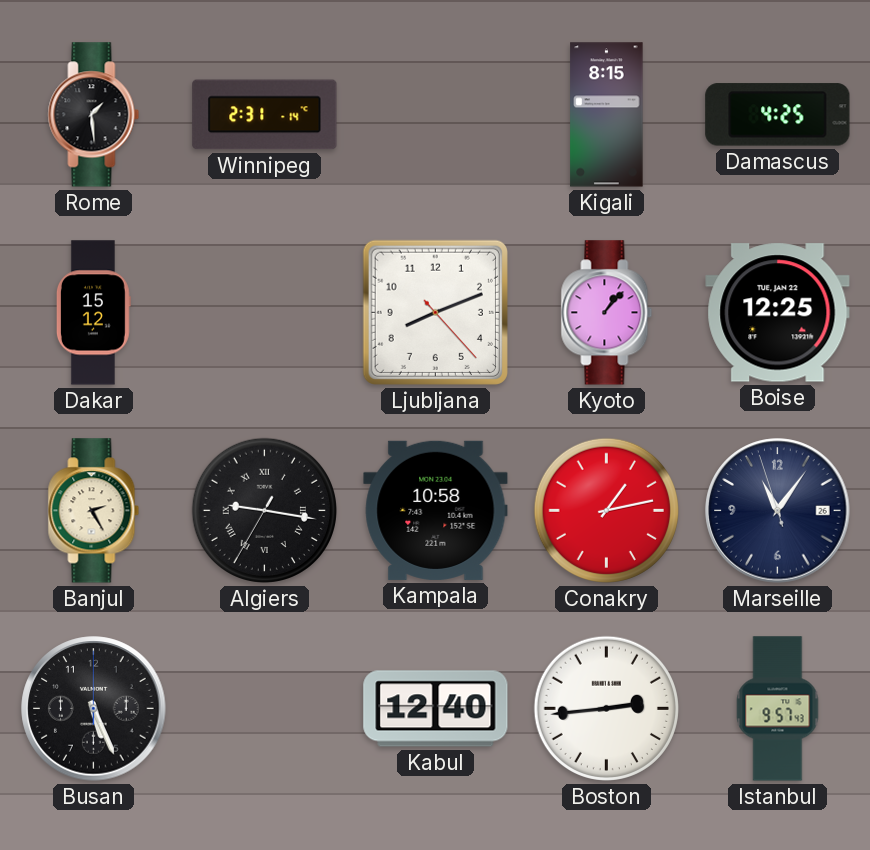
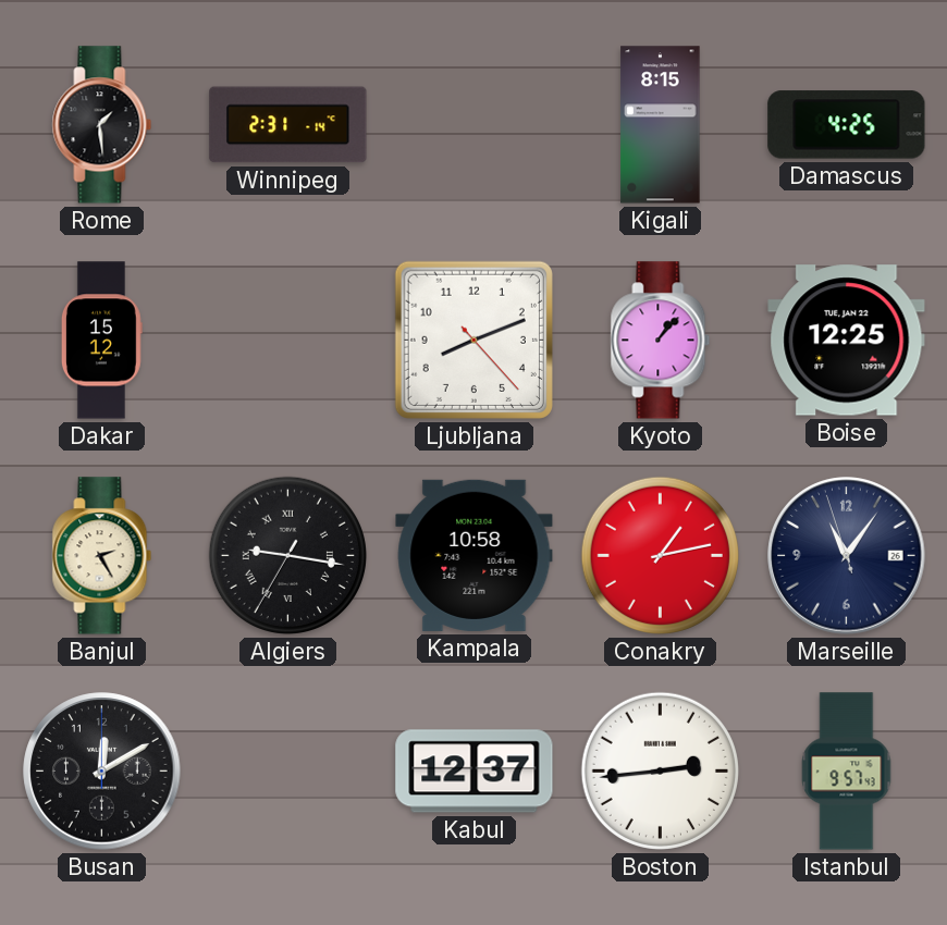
Busan: 5:26 -> 12:10 (102, 772)
Kabul: 12:40 -> 12:37 (475, 772)
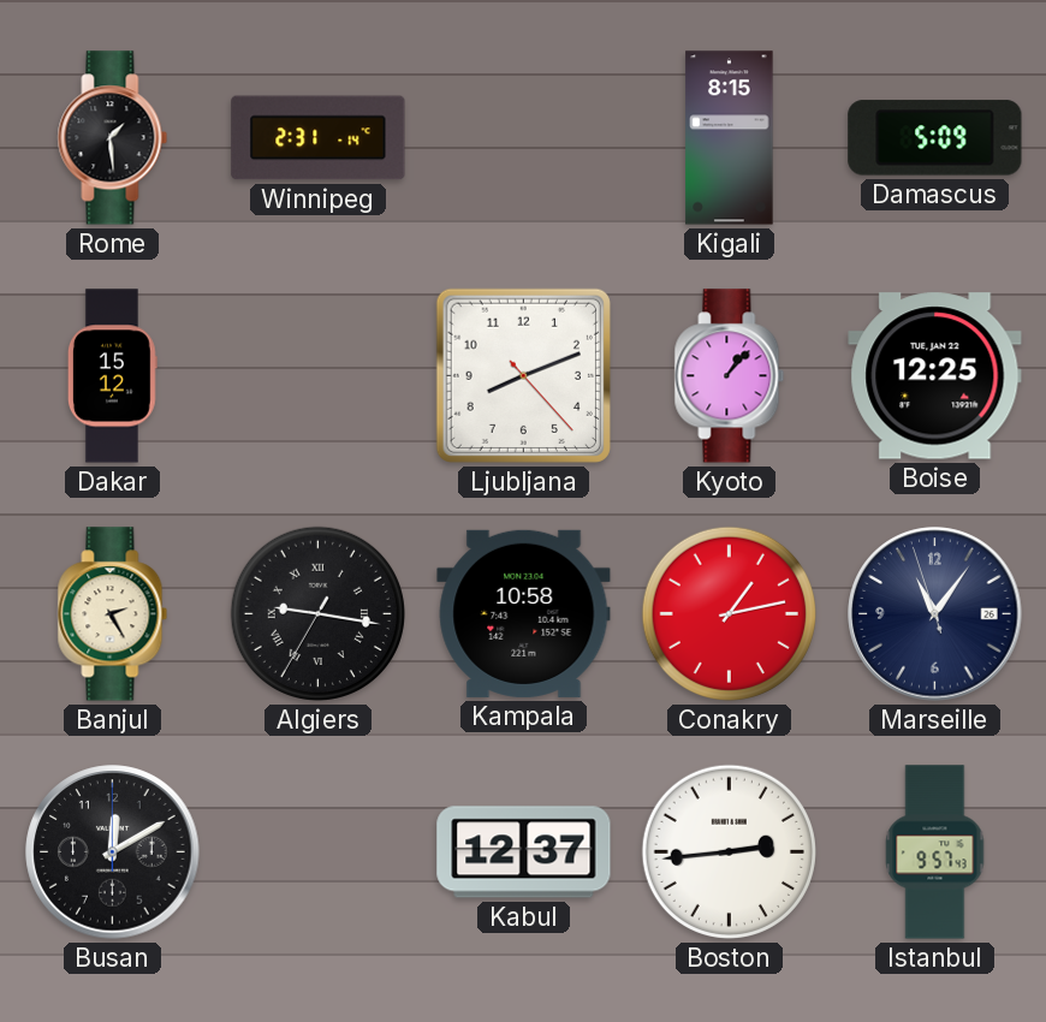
Damascus: 4:25 -> 5:09 (935, 138)
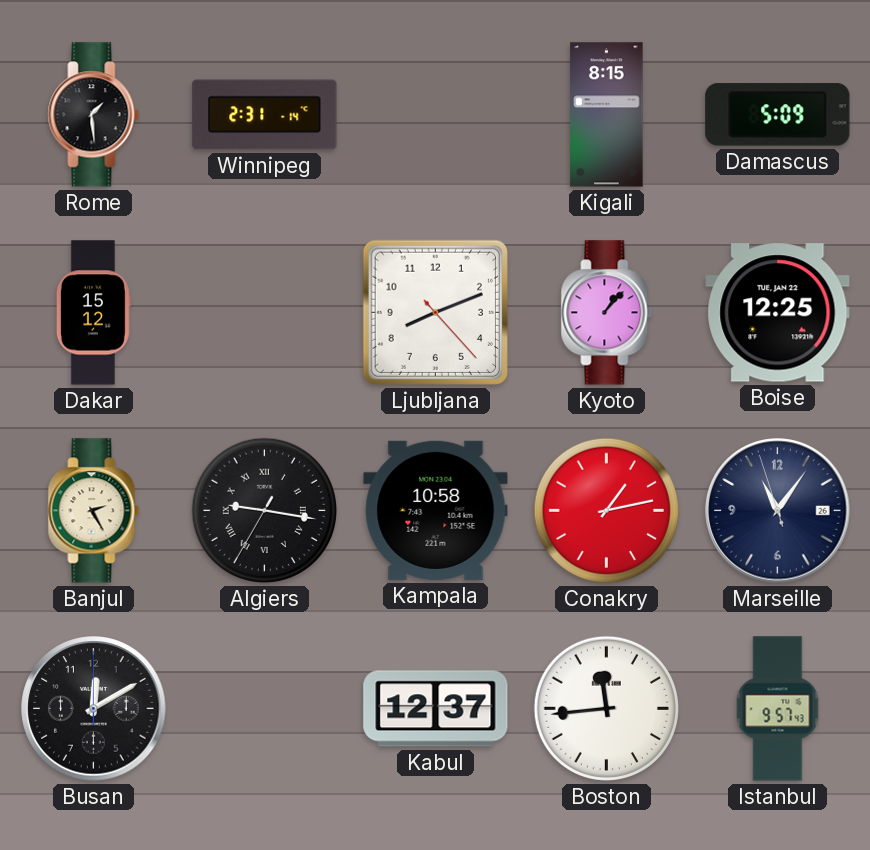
Boston: 2:44 -> 11:44 (606, 708)
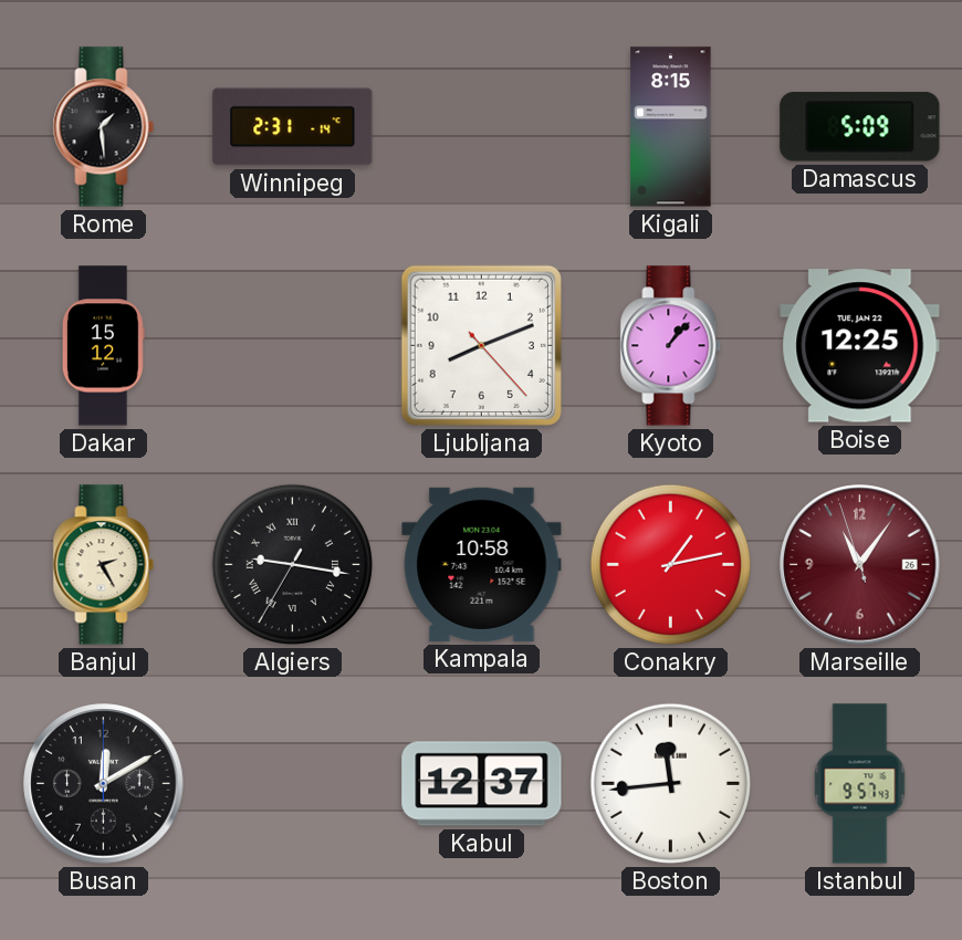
Marseille dial: navy -> burgundy (860, 565)
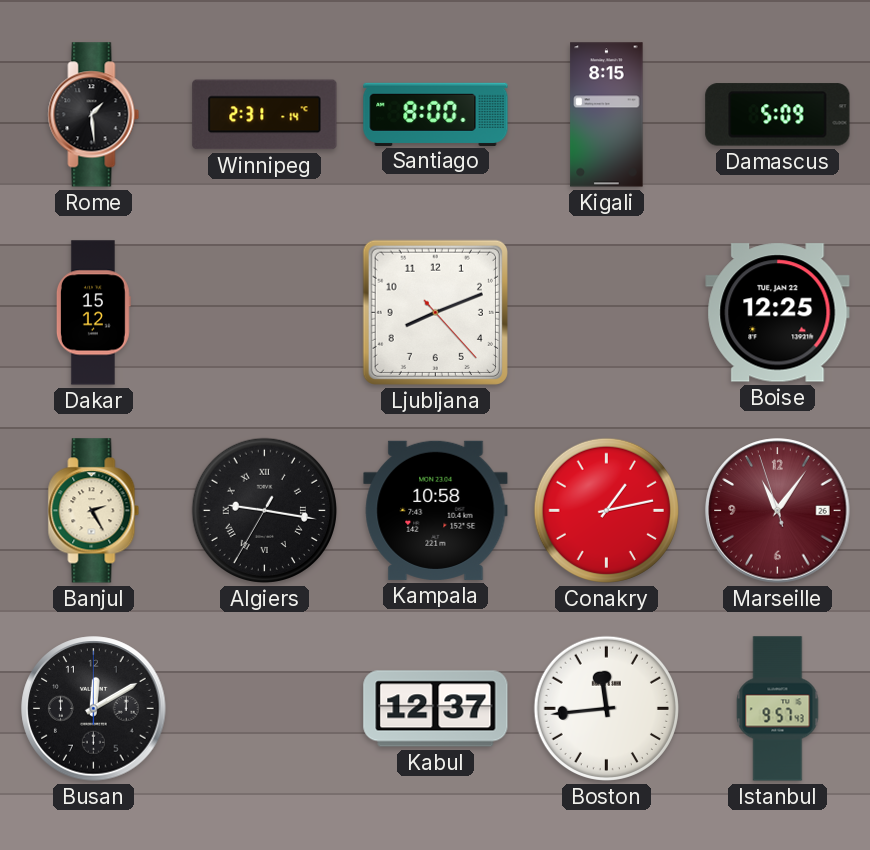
Santiago: none -> 8:00 (436, 114)
Kyoto: 1:07 -> none (671, 346)
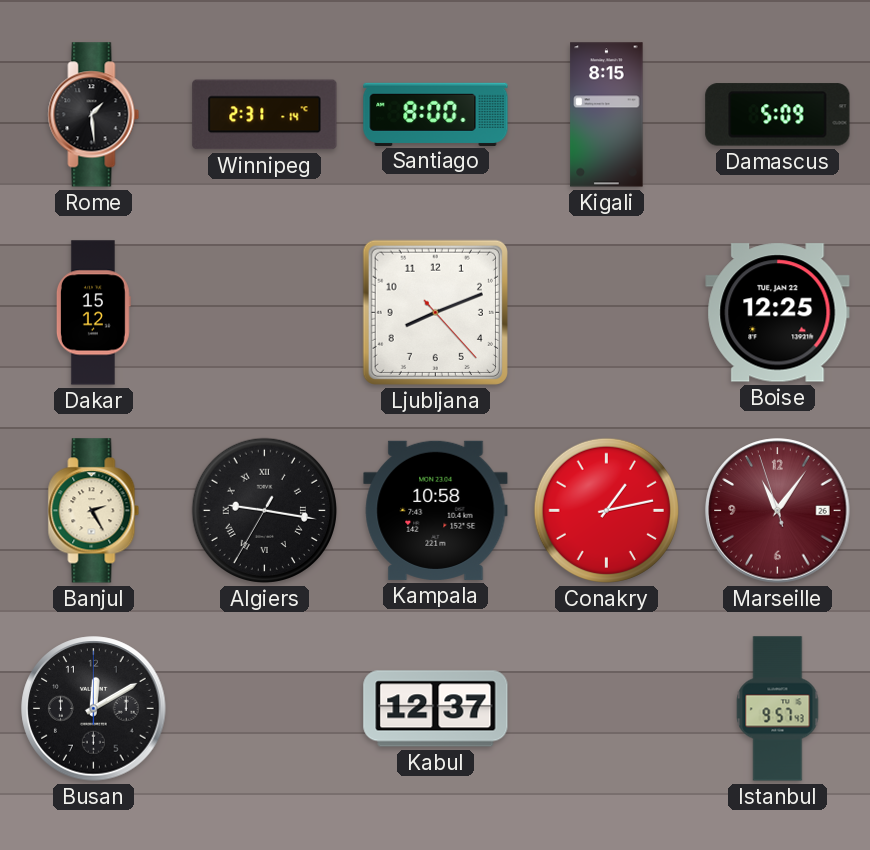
Boston: 11:44 -> none (606, 708)
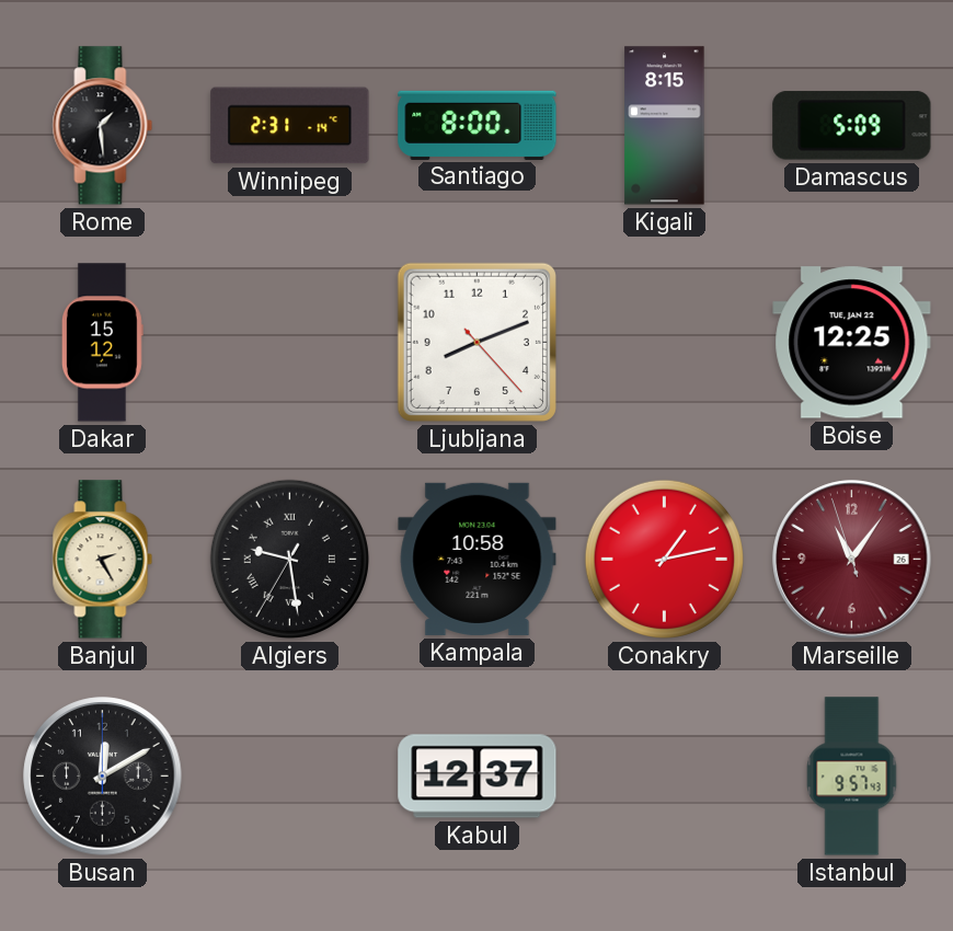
Algiers: 9:16 -> 9:28 (289, 559)
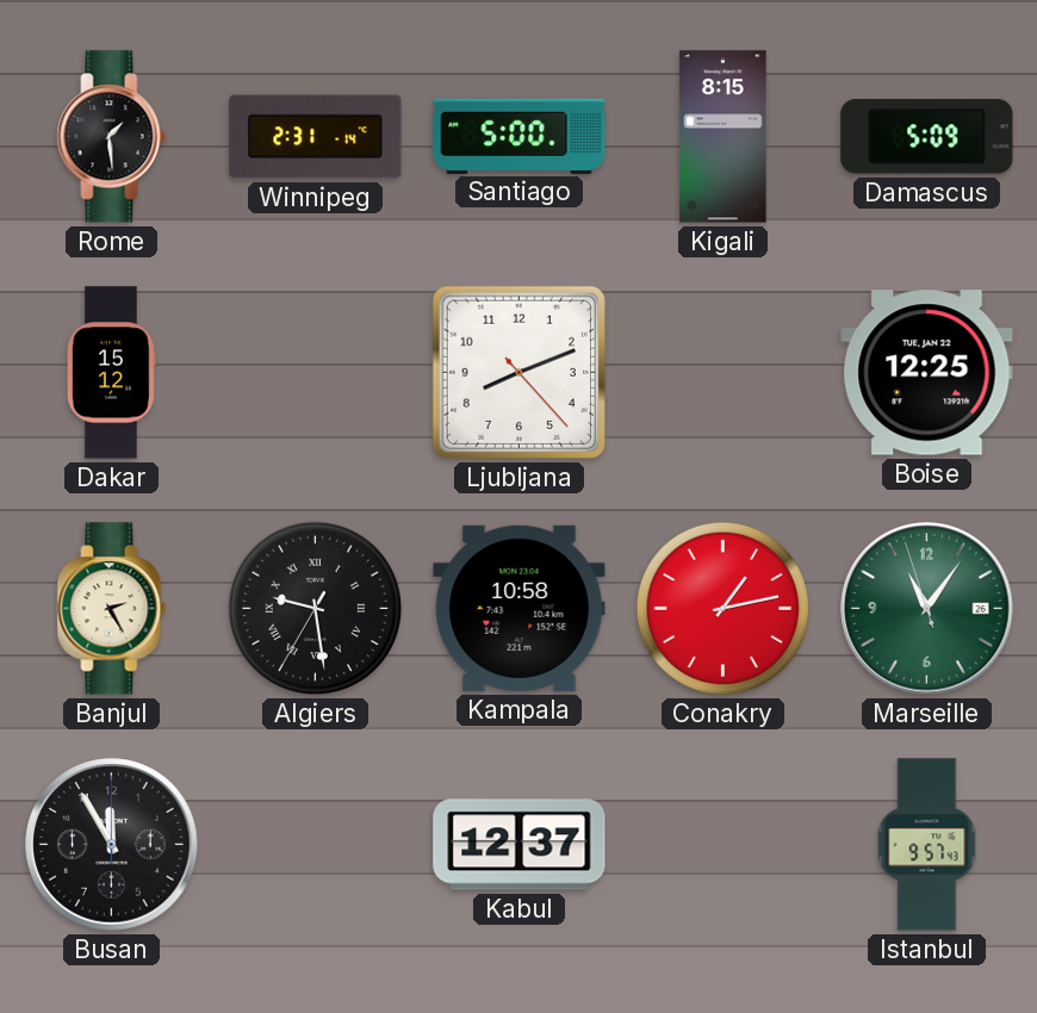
Santiago: 8:00 -> 5:00 (520, 136)
Marseille dial: burgundy -> green (927, 609)
Busan: 12:10 -> 11:55 (112, 845)
